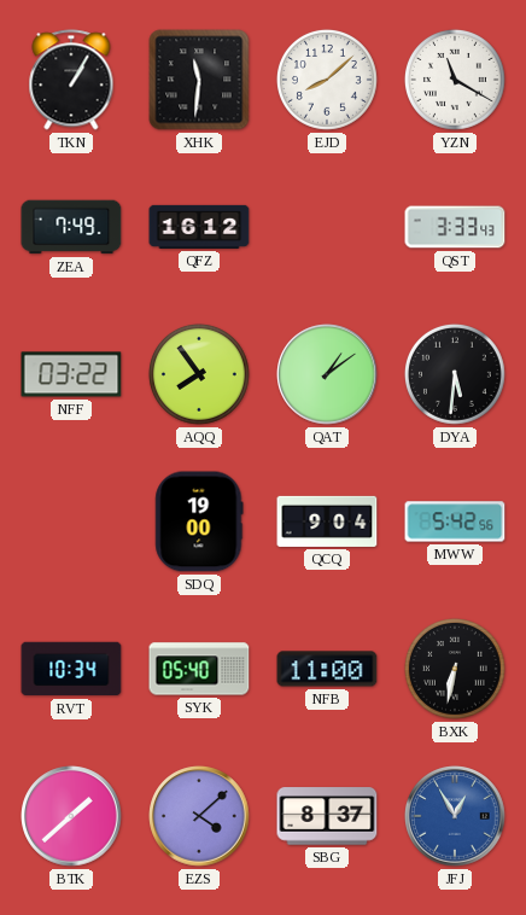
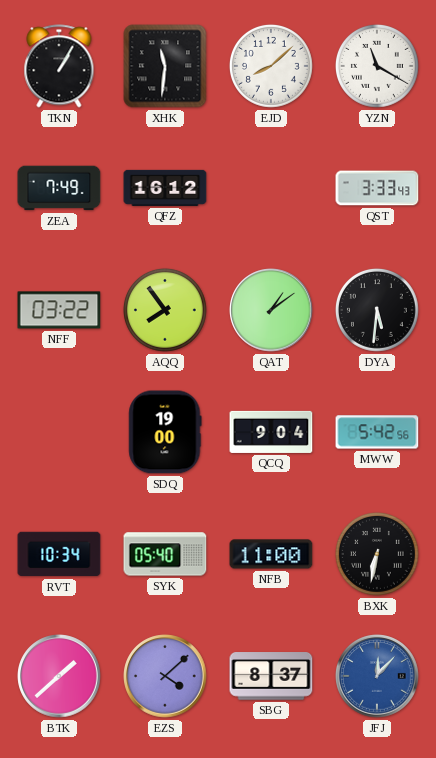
JFJ: 12:55 -> 12:07 (377, 676)
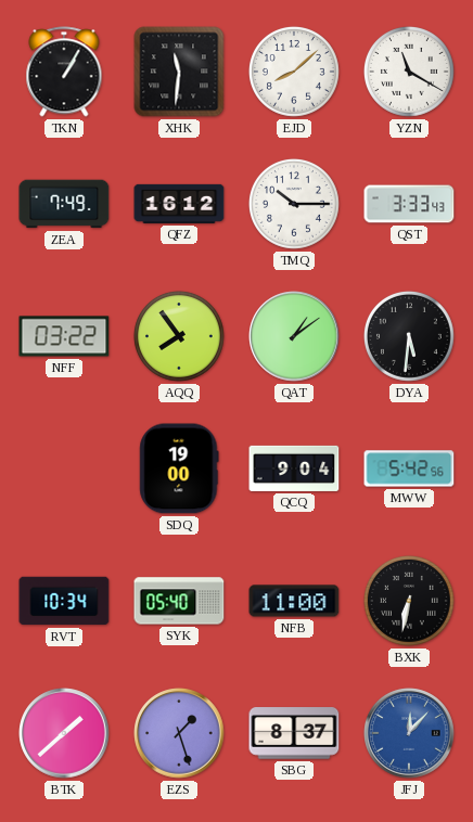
TMQ: none -> 10:15 (294, 204)
EZS: 4:08 -> 1:27 (179, 733)
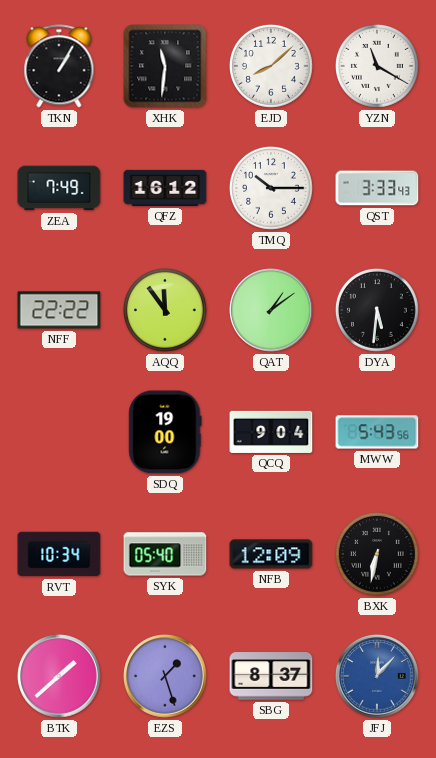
NFF: 03:22 -> 22:22 (59, 310)
AQQ: 7:54 -> 11:54 (165, 310)
MWW: 5:42 -> 5:43 (377, 432)
NFB: 11:00 -> 12:09 (271, 554)
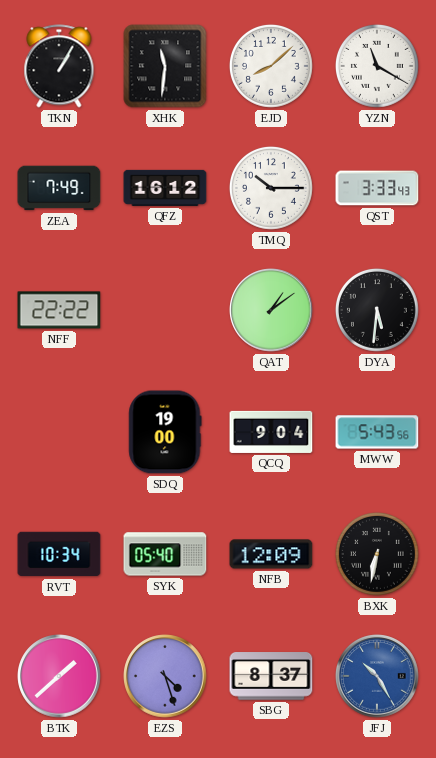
AQQ: 11:54 -> none (165, 310)
EZS: 1:27 -> 4:27 (165, 676)
JFJ: 12:07 -> 10:25 (377, 676)
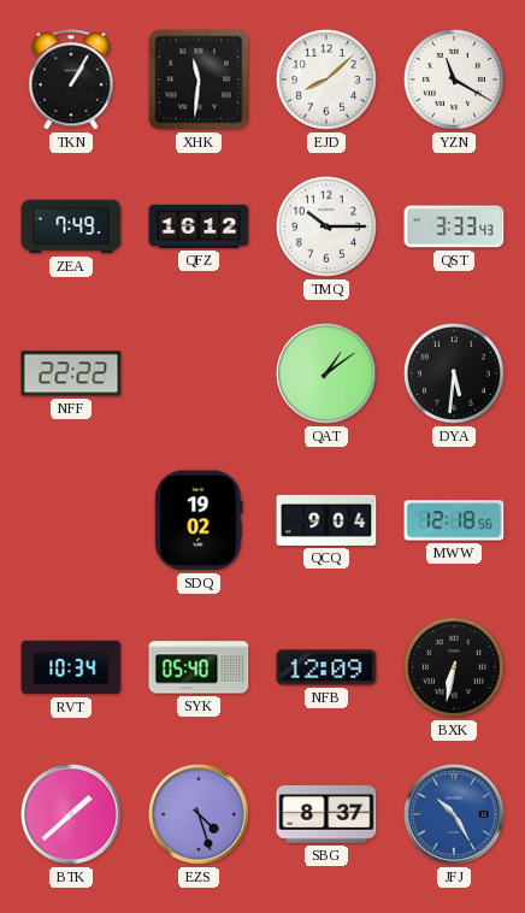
SDQ: 19:00 -> 19:02 (199, 520)
MWW: 5:43 -> 12:18 (454, 520)
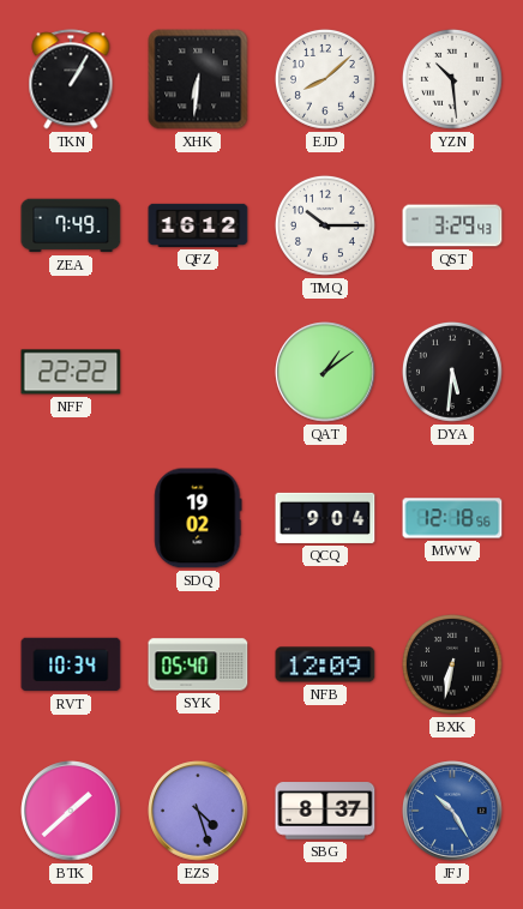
XHK: 11:31 -> 6:31 (198, 79)
YZN: 11:20 -> 10:29 (452, 79)
QST: 3:33 -> 3:29 (452, 225)
